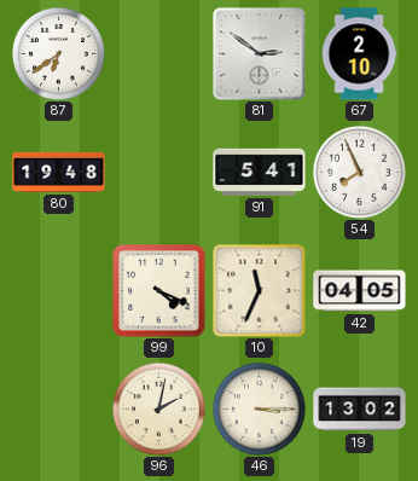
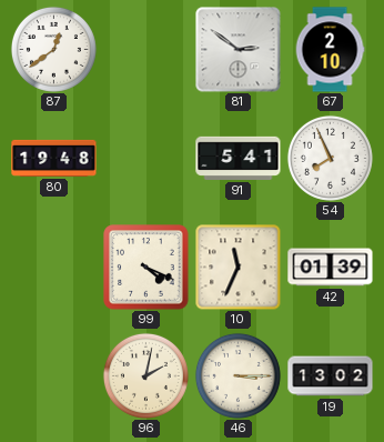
87: 6:39 -> 12:39 (53, 49)
42: 04:05 -> 01:39 (331, 268)
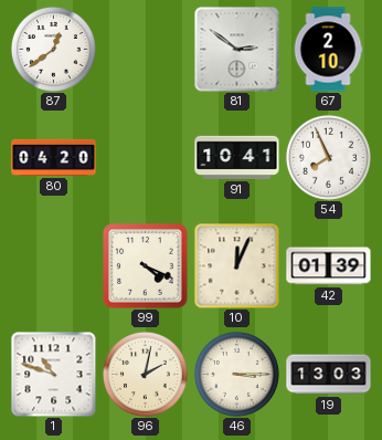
80: 19:48 -> 04:20 (54, 157)
91: 5:41 -> 10:41 (237, 157)
10: 11:34 -> 12:04 (236, 265)
1: none -> 10:48 (53, 374)
19: 13:02 -> 13:03 (329, 375)
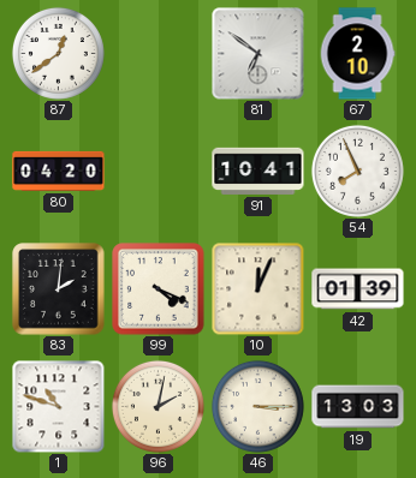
81: 2:51 -> 6:51 (258, 54)
83: none -> 2:01 (59, 289)
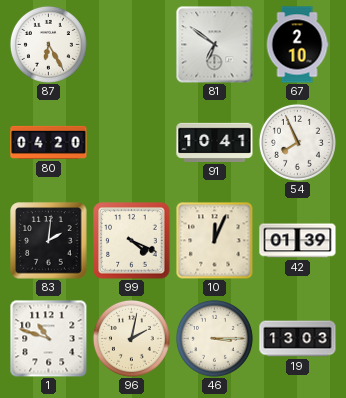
87: 12:39 -> 6:25 (48, 44)
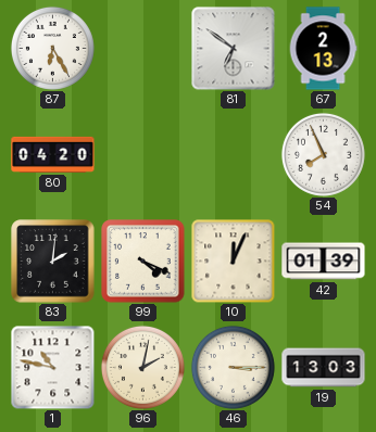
67: 2:10 -> 2:13 (323, 49)
91: 10:41 -> none (215, 142)
1: 10:48 -> 10:47 (52, 367)
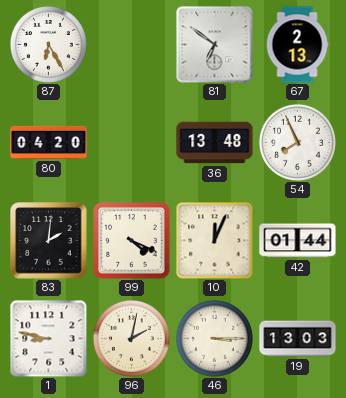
36: none -> 13:48 (215, 143)
42: 01:39 -> 01:44 (298, 241)
1: 10:47 -> 8:47 (48, 338)
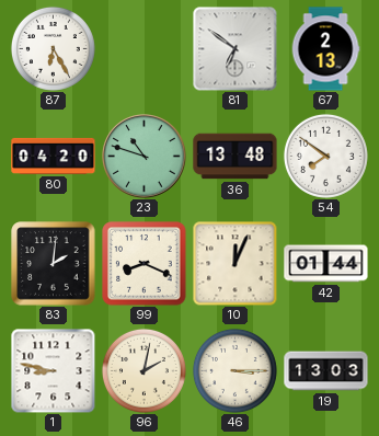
23: none -> 10:48 (145, 157)
54: 7:56 -> 7:51 (325, 156)
99: 4:19 -> 8:19 (145, 264)
